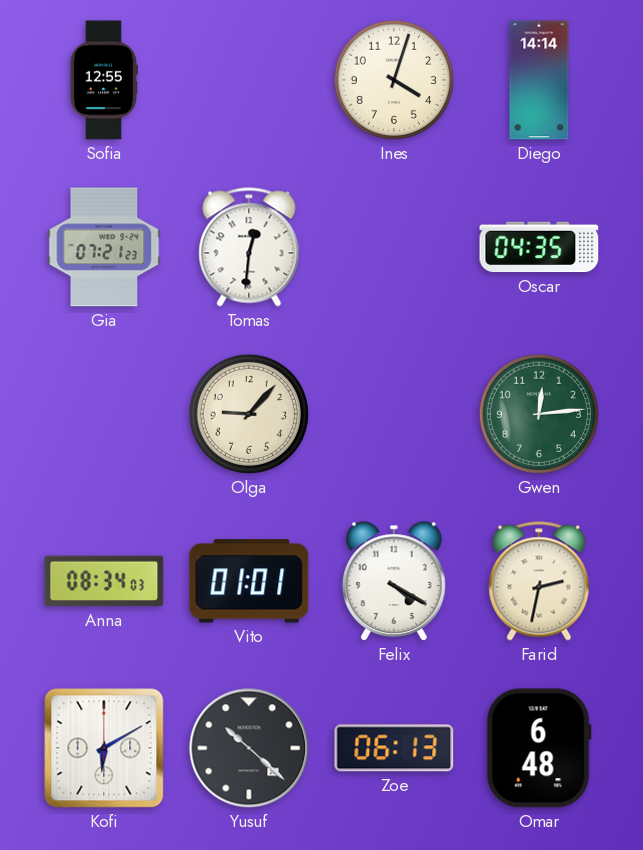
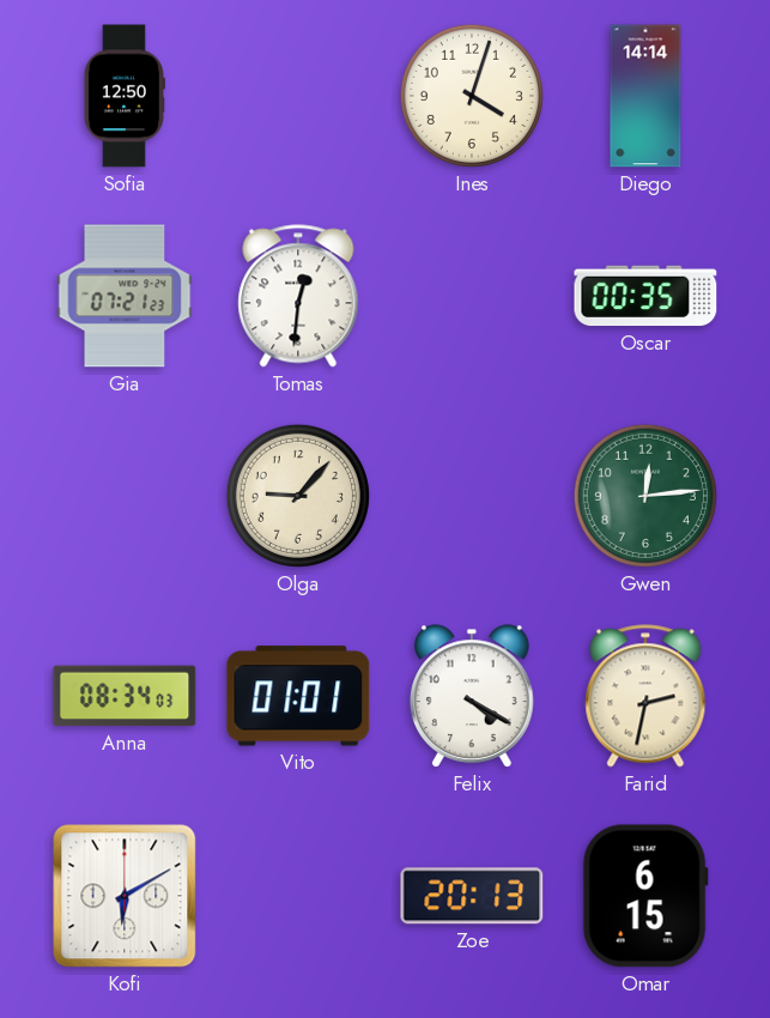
Sofia: 12:55 -> 12:50 (125, 96)
Oscar: 04:35 -> 00:35 (645, 296)
Yusuf: 10:22 -> none (249, 748)
Zoe: 06:13 -> 20:13 (472, 896)
Omar: 6:48 -> 6:15 (645, 896)
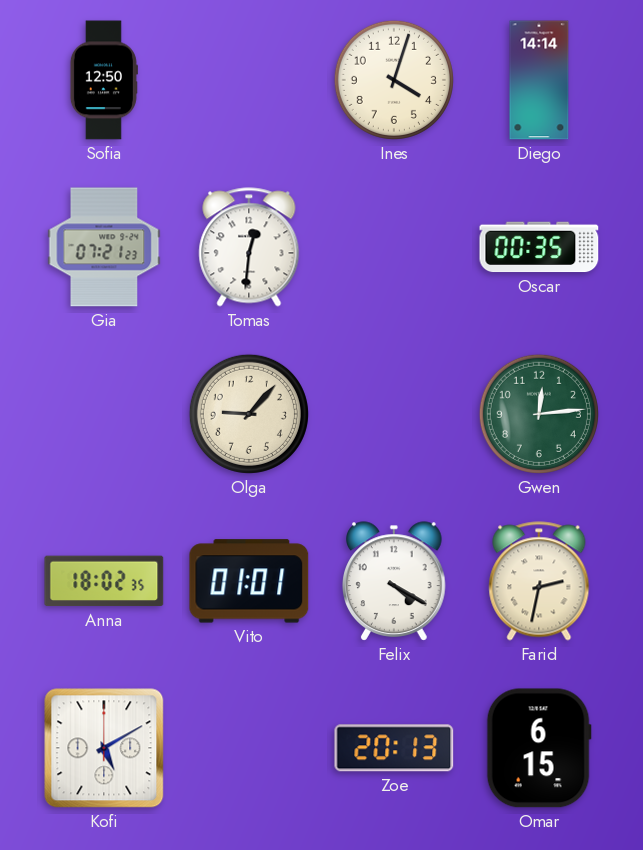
Anna: 08:34 -> 18:02 (104, 581)
Kofi: 6:10 -> 5:10 (104, 748)
